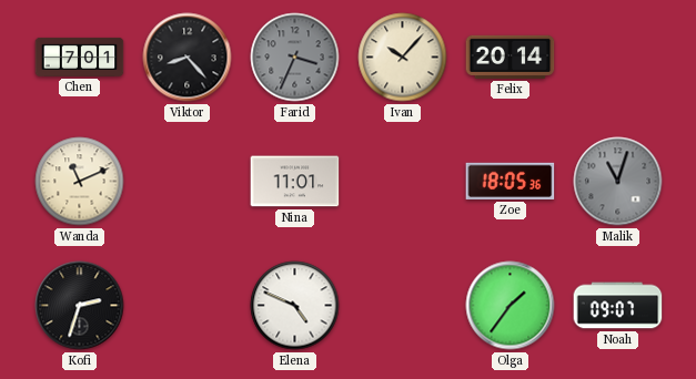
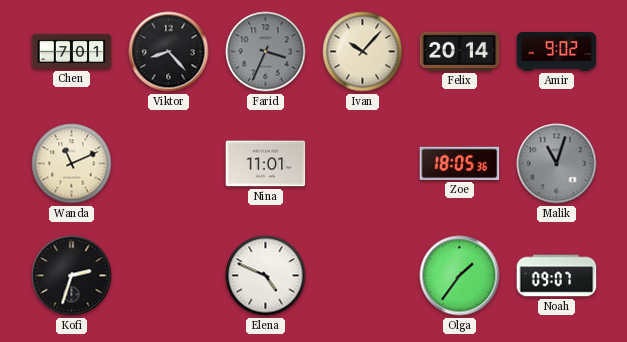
Amir: none -> 9:02 (557, 52)
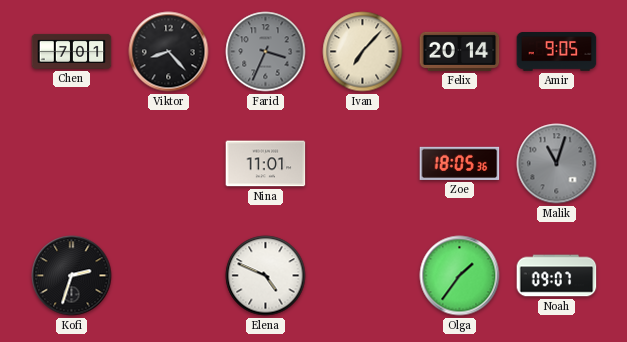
Ivan: 10:07 -> 7:07 (363, 52)
Amir: 9:02 -> 9:05 (557, 52)
Wanda: 11:11 -> none (72, 164)
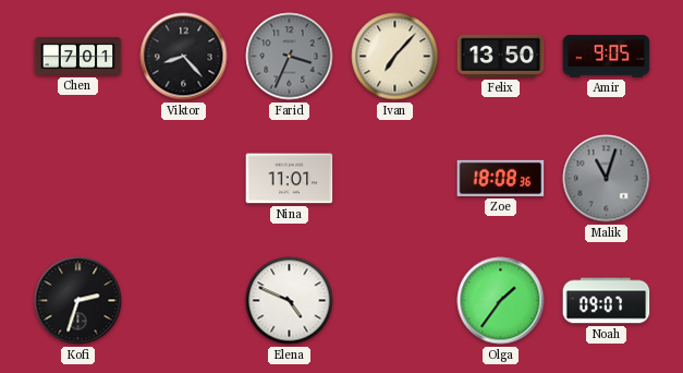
Felix: 20:14 -> 13:50 (501, 56)
Zoe: 18:05 -> 18:08 (501, 178)
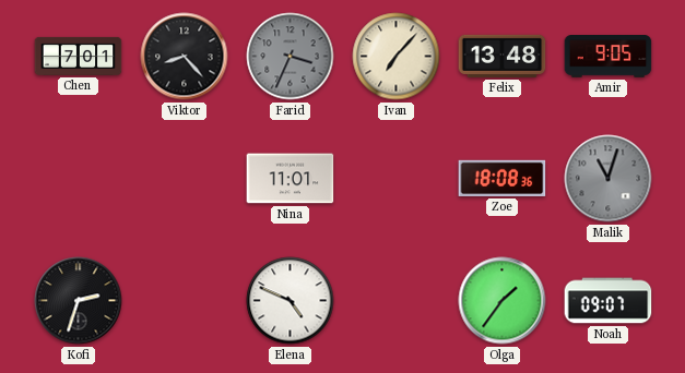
Felix: 13:50 -> 13:48 (503, 56)
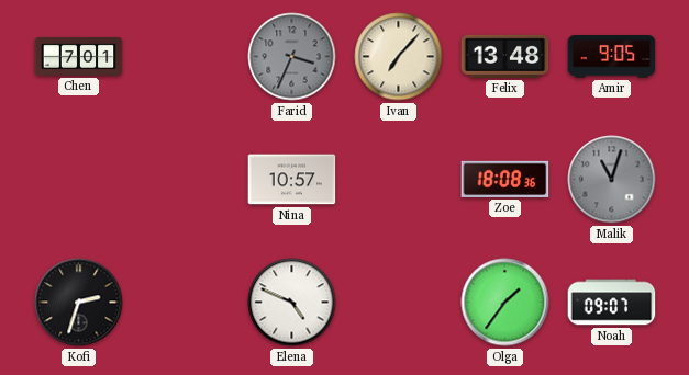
Viktor: 8:23 -> none (185, 57)
Nina: 11:01 -> 10:57 (292, 180)
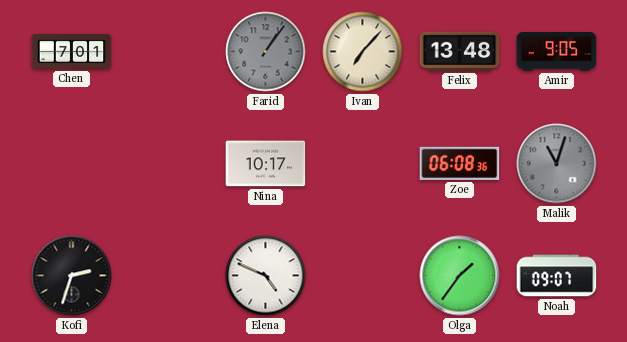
Farid: 3:34 -> 1:06 (266, 52)
Nina: 10:57 -> 10:17 (266, 164)
Zoe: 18:08 -> 06:08 (460, 163)
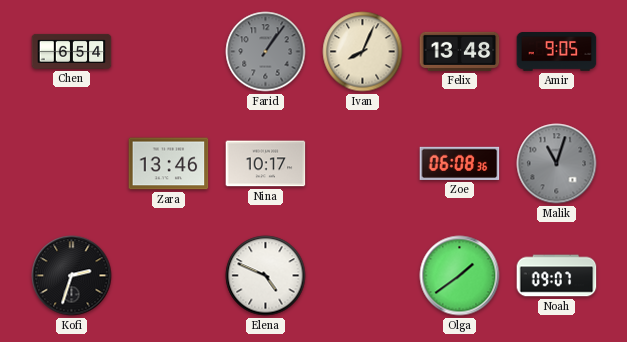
Chen: 7:01 -> 6:54 (72, 51)
Ivan: 7:07 -> 8:04 (363, 52)
Zara: none -> 13:46 (169, 164)
Olga: 1:36 -> 1:39 (460, 276)
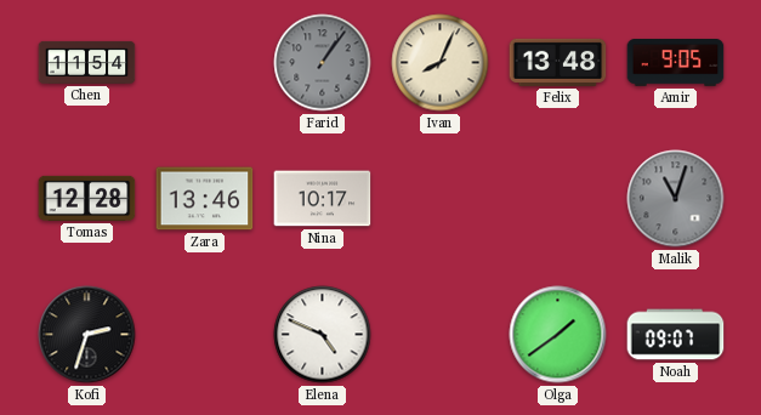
Chen: 6:54 -> 11:54 (87, 62)
Tomas: none -> 12:28 (87, 198)
Zoe: 06:08 -> none (460, 163)
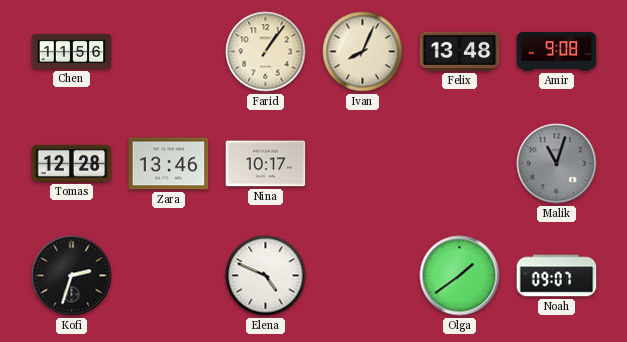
Chen: 11:54 -> 11:56 (72, 51)
Farid dial: grey -> cream (266, 52)
Amir: 9:05 -> 9:08 (557, 52)
